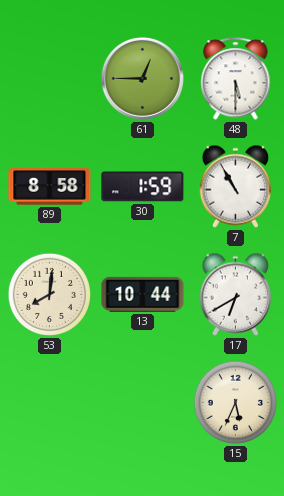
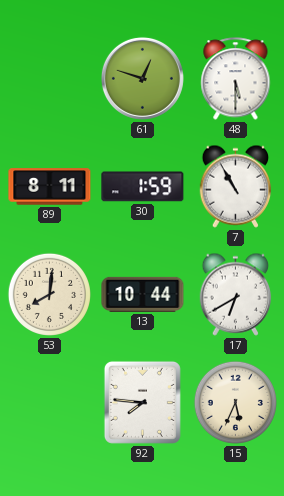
61: 12:45 -> 12:48 (142, 78)
89: 8:58 -> 8:11 (50, 187)
92: none -> 7:46 (142, 402)
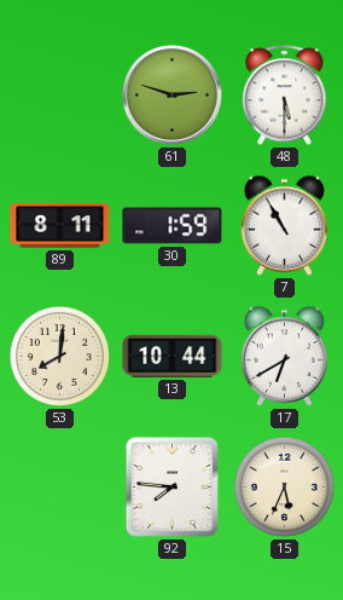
61: 12:48 -> 2:48 (171, 94)
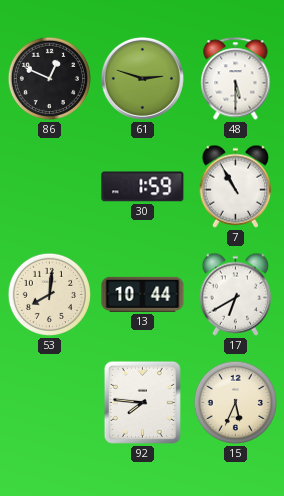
86: none -> 12:49 (49, 78)
89: 8:11 -> none (60, 226)
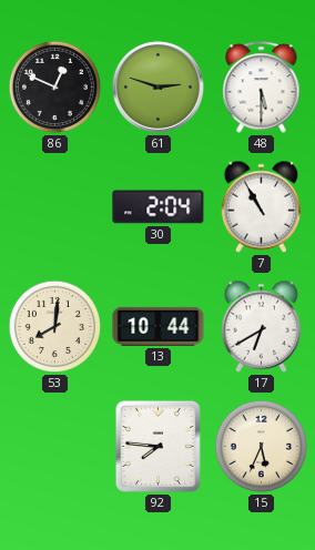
30: 1:59 -> 2:04 (159, 207)
